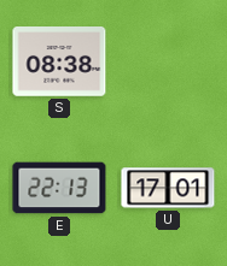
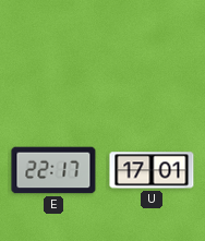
S: 08:38 -> none (59, 61)
E: 22:13 -> 22:17 (53, 170)
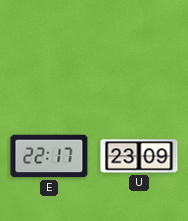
U: 17:01 -> 23:09 (139, 156)
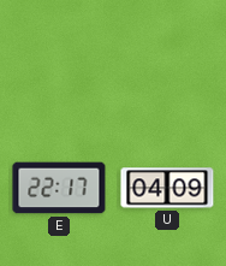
U: 23:09 -> 04:09 (167, 188)
